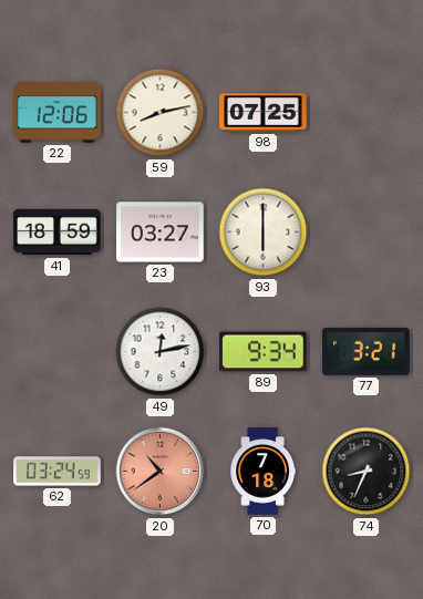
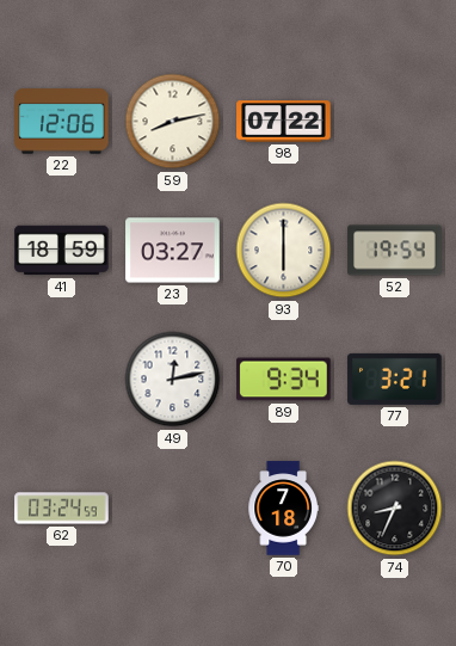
98: 07:25 -> 07:22 (284, 122)
52: none -> 19:54 (395, 251)
20: 10:39 -> none (161, 472)
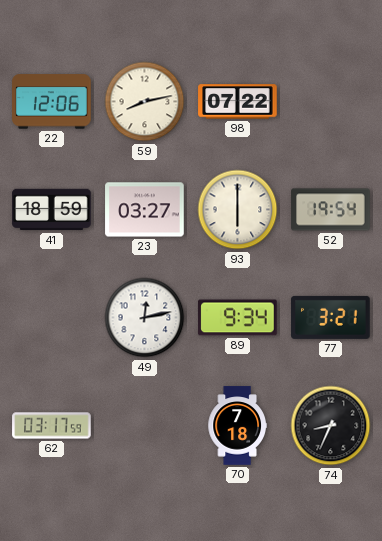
62: 03:24 -> 03:17 (52, 426)
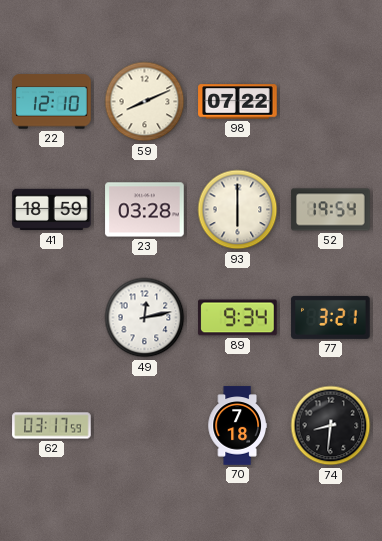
22: 12:06 -> 12:10 (52, 102)
59: 8:13 -> 8:11 (145, 102)
23: 03:27 -> 03:28 (145, 210)
74: 8:34 -> 8:31 (331, 426)
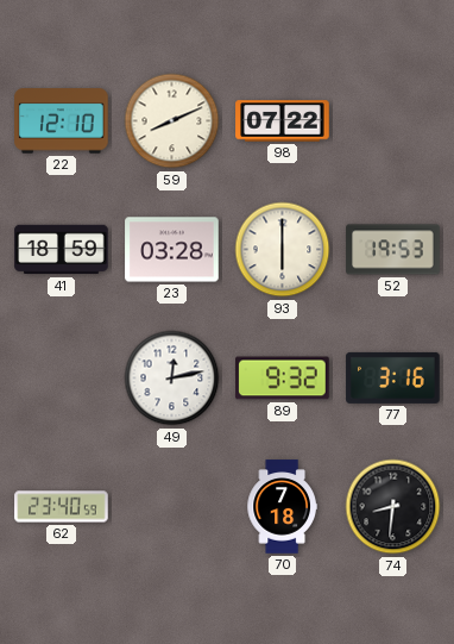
52: 19:54 -> 19:53 (393, 250)
89: 9:34 -> 9:32 (283, 379)
77: 3:21 -> 3:16 (393, 377)
62: 03:17 -> 23:40 (62, 507)
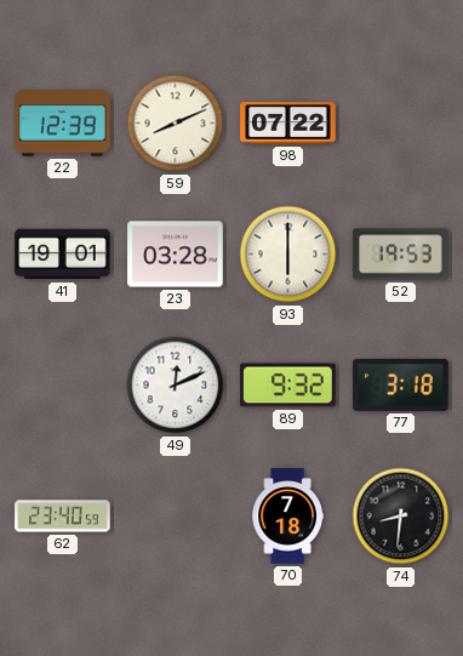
22: 12:10 -> 12:39 (63, 124)
41: 18:59 -> 19:01 (63, 255)
49: 12:13 -> 12:11 (176, 386)
77: 3:16 -> 3:18 (401, 384)
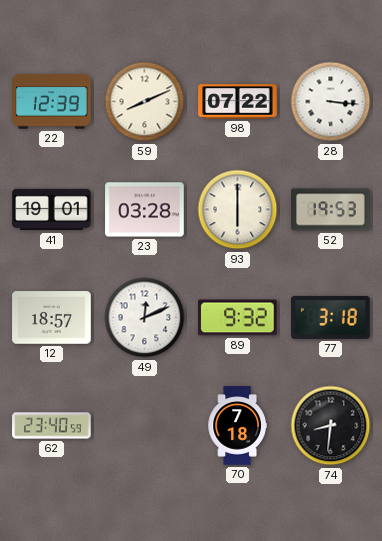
28: none -> 3:16 (331, 102)
12: none -> 18:57 (52, 318)
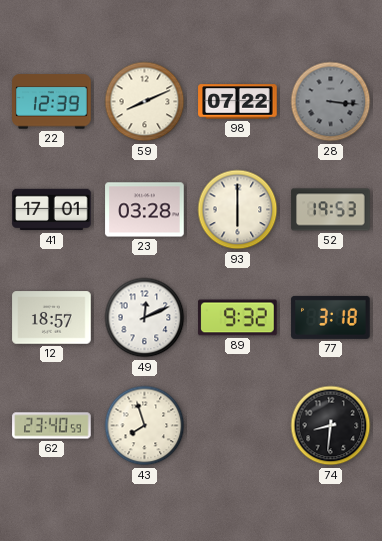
28 dial: white -> grey (331, 102)
41: 19:01 -> 17:01 (52, 210)
43: none -> 7:57 (145, 426)
70: 7:18 -> none (237, 426)
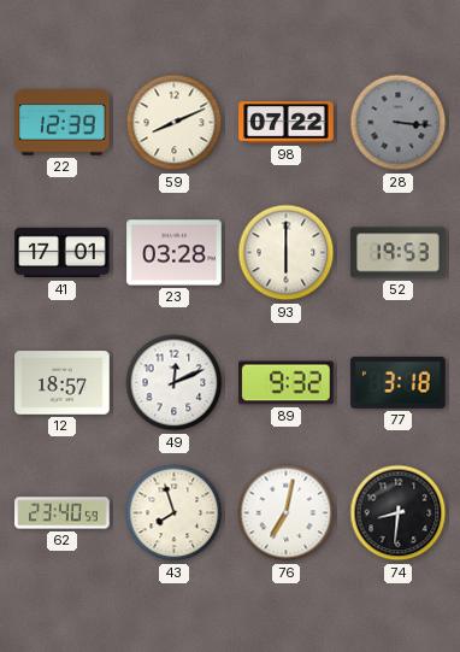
76: none -> 7:02 (287, 513)
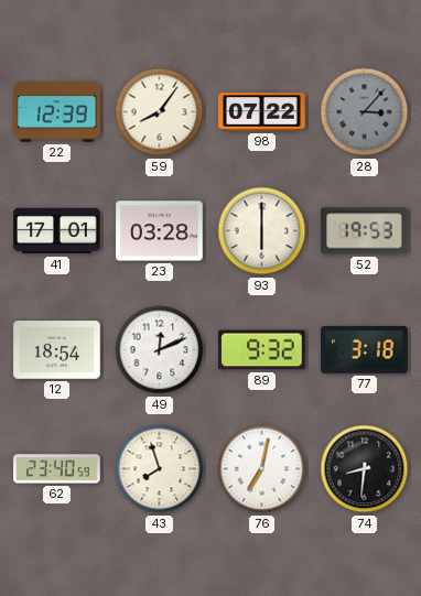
59: 8:11 -> 8:06 (160, 112)
28: 3:16 -> 3:07 (365, 112)
12: 18:57 -> 18:54 (57, 350)
